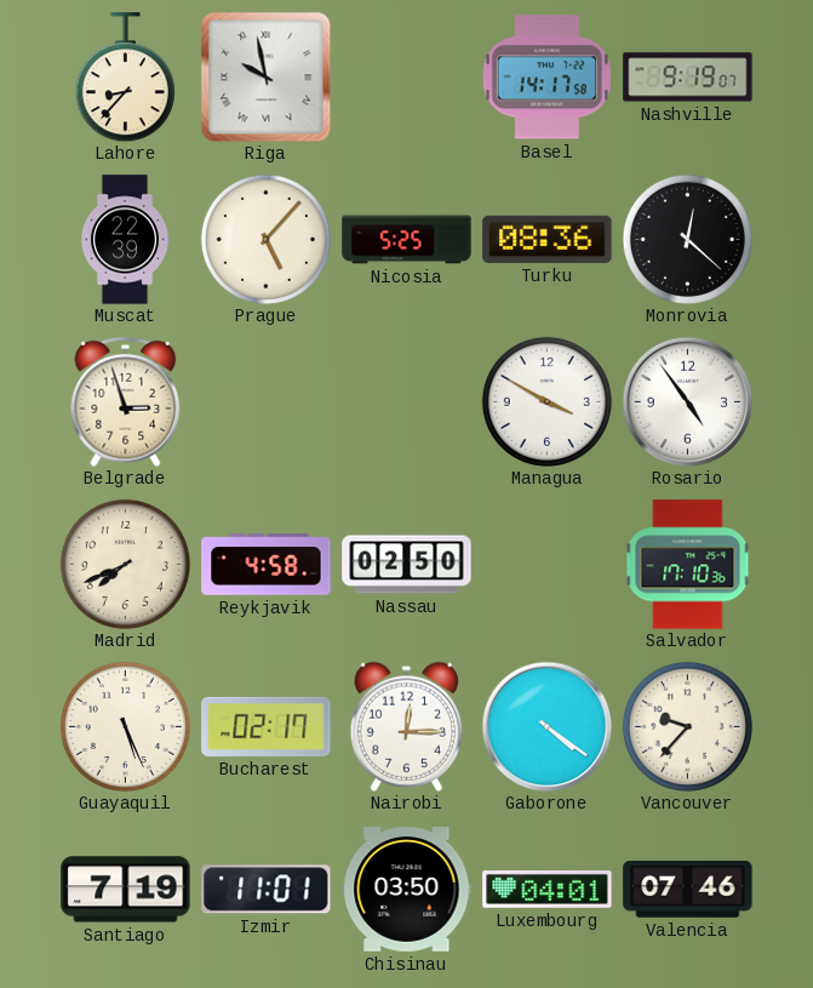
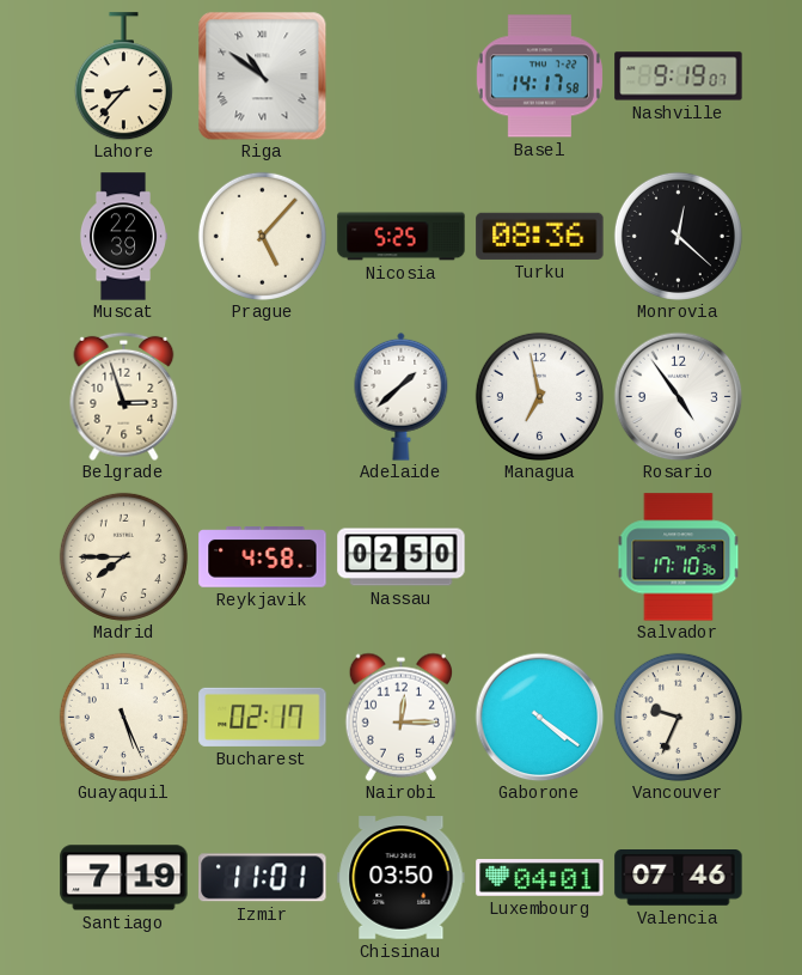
Riga: 9:58 -> 10:51 (262, 75)
Adelaide: none -> 1:38 (402, 396)
Managua: 3:50 -> 6:58 (539, 396)
Madrid: 7:41 -> 7:45 (123, 556)
Vancouver: 9:37 -> 9:34 (678, 717)
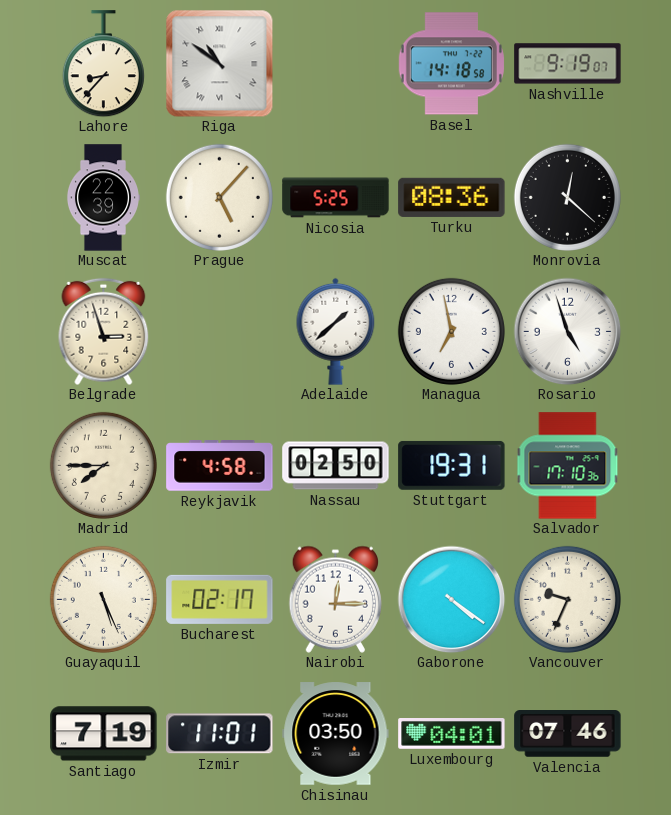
Basel: 14:17 -> 14:18 (451, 64)
Rosario: 4:54 -> 4:57 (567, 331)
Stuttgart: none -> 19:31 (452, 465)
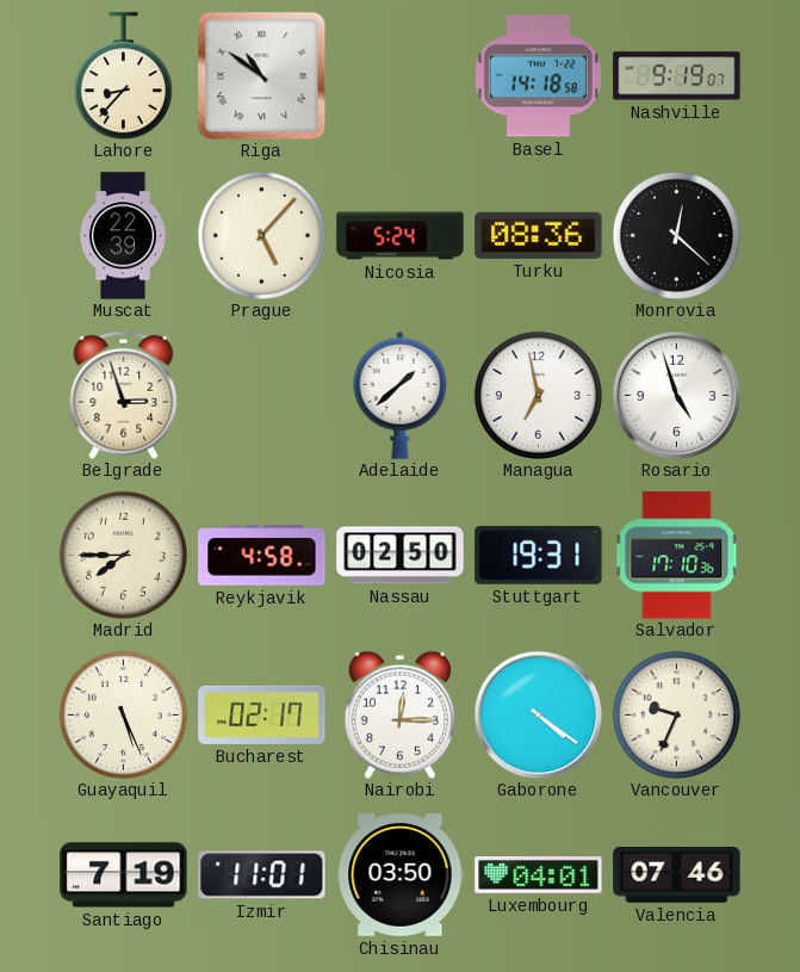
Nicosia: 5:25 -> 5:24 (401, 236)
